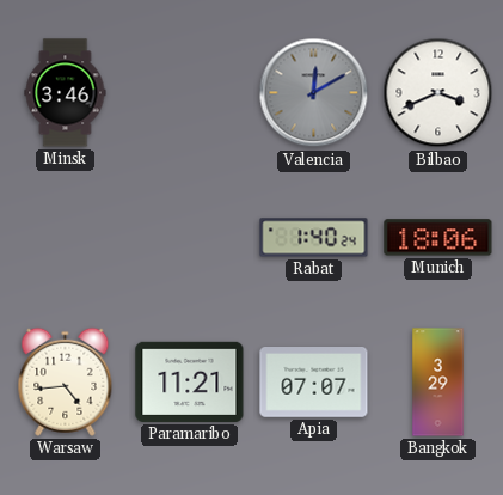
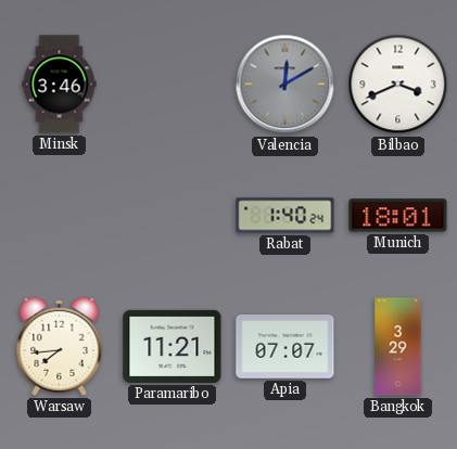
Munich: 18:06 -> 18:01 (398, 216)
Warsaw: 4:44 -> 7:44 (60, 346)
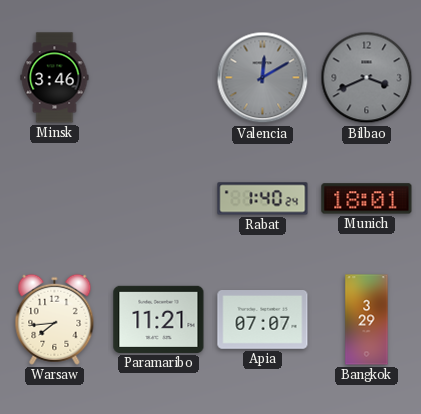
Bilbao dial: white -> grey (367, 78)
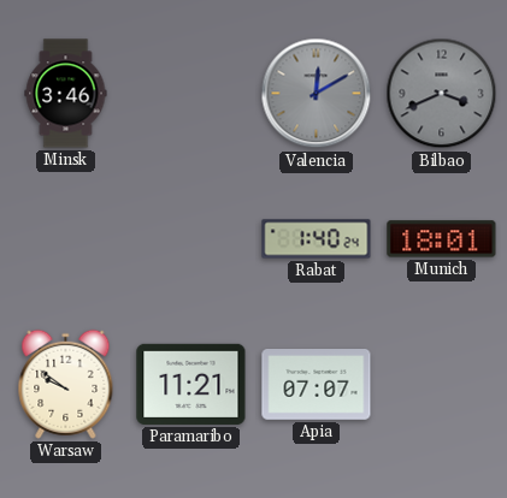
Warsaw: 7:44 -> 9:51 (66, 384)
Bangkok: 3:29 -> none (367, 320)
